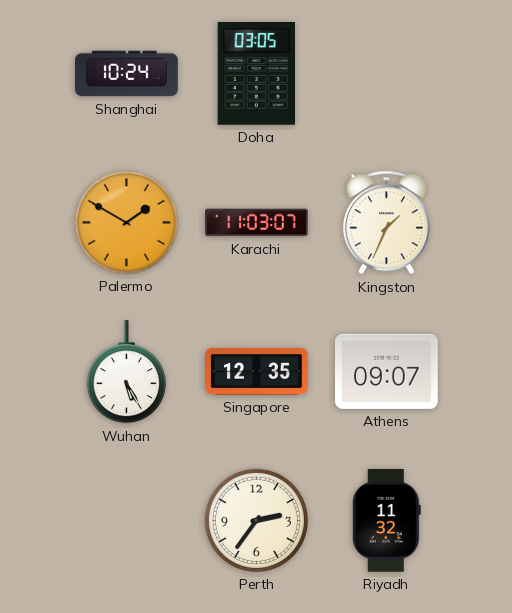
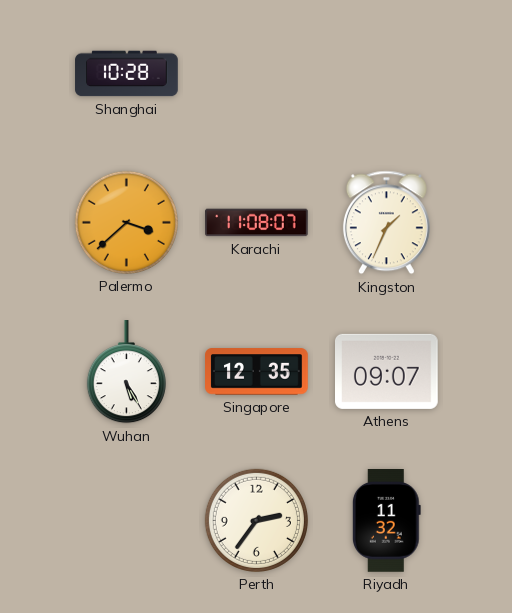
Shanghai: 10:24 -> 10:28 (127, 74)
Doha: 03:05 -> none (256, 73)
Palermo: 1:50 -> 3:38 (126, 222)
Karachi: 11:03 -> 11:08 (257, 223)
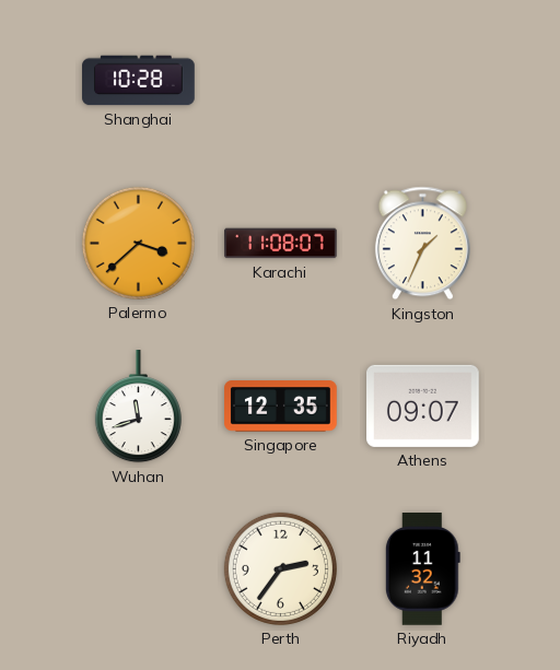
Wuhan: 5:25 -> 11:42 (138, 407)
